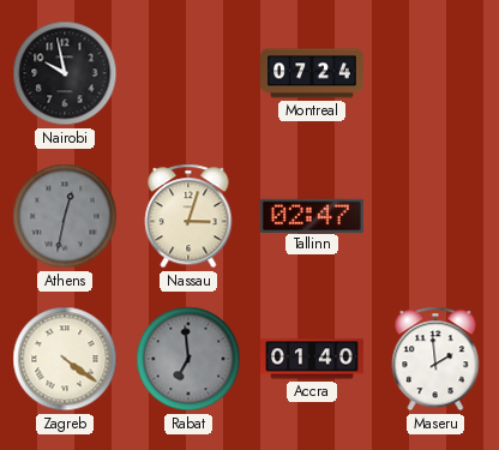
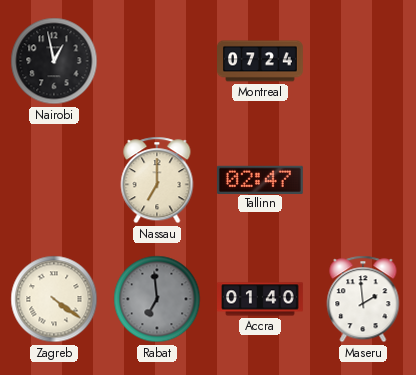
Nairobi: 9:58 -> 12:58 (54, 61)
Athens: 12:32 -> none (65, 216)
Nassau: 3:03 -> 7:00 (157, 180)
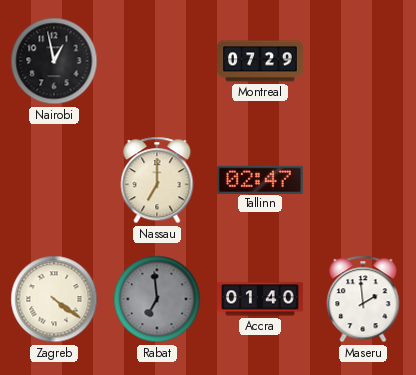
Montreal: 07:24 -> 07:29 (261, 61)
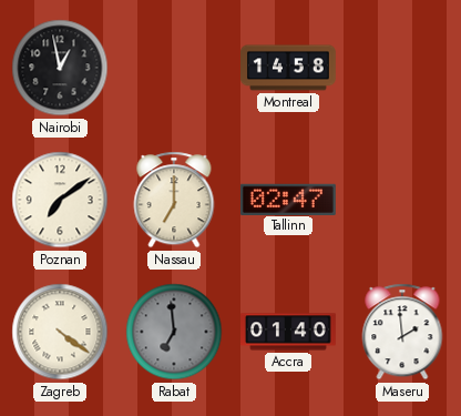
Montreal: 07:29 -> 14:58 (289, 68)
Poznan: none -> 7:09 (60, 200)
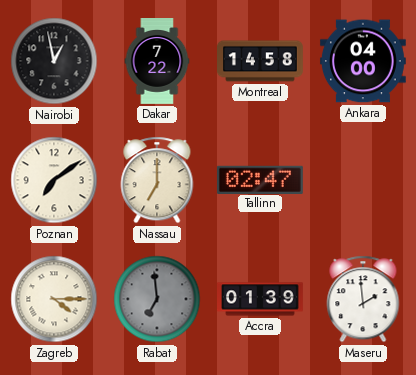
Dakar: none -> 7:22 (157, 62)
Ankara: none -> 04:00 (363, 61)
Zagreb: 4:21 -> 4:15 (54, 299)
Accra: 01:40 -> 01:39 (261, 299)
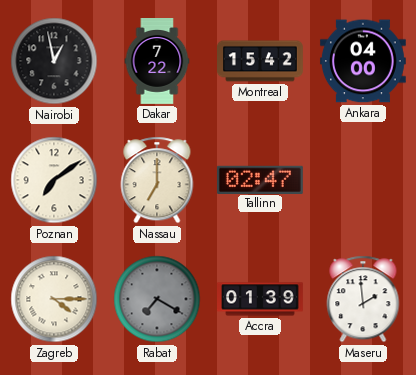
Montreal: 14:58 -> 15:42 (261, 61)
Rabat: 6:59 -> 7:20 (157, 299)
